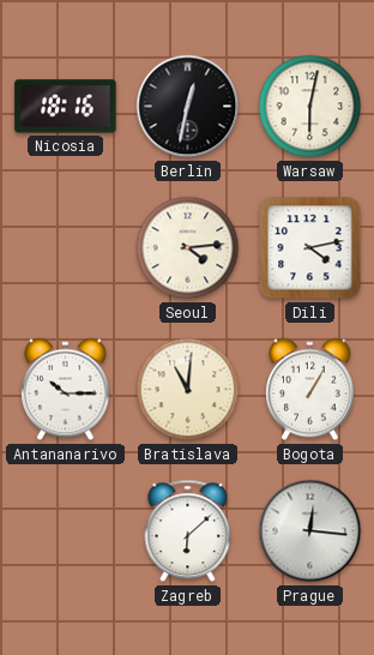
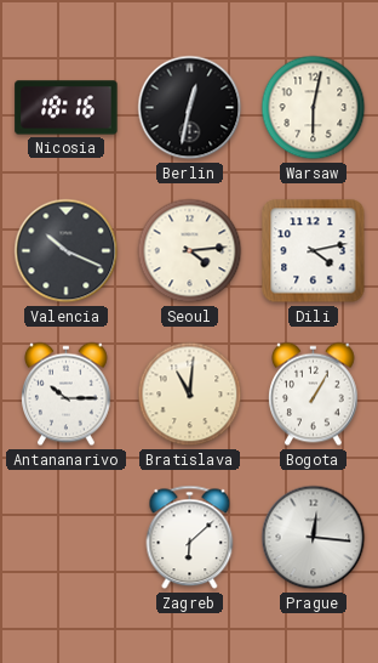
Valencia: none -> 10:19 (67, 251)
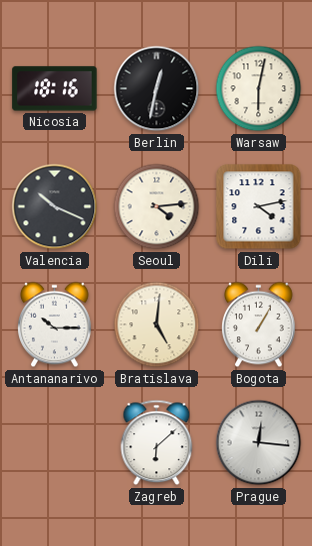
Bratislava: 11:01 -> 5:01 (157, 325)
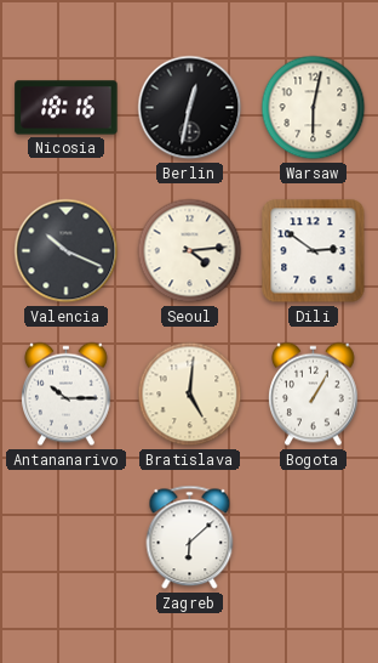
Dili: 4:13 -> 2:51 (314, 251)
Prague: 12:16 -> none (259, 443)
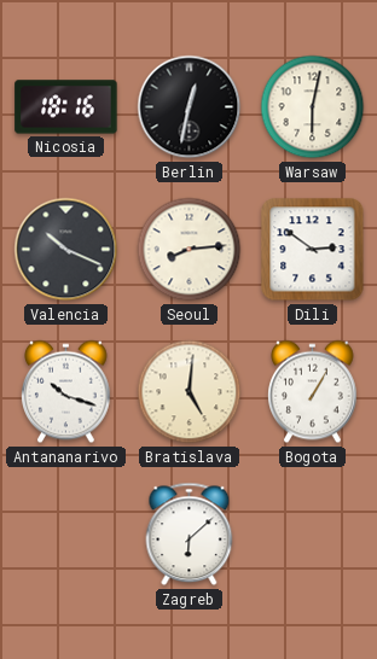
Seoul: 4:14 -> 8:14 (190, 250)
Antananarivo: 10:15 -> 10:18 (66, 392)
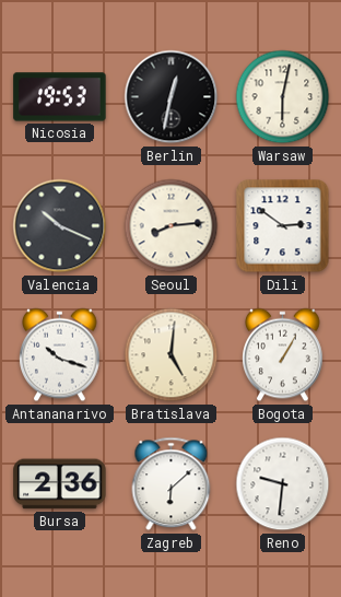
Nicosia: 18:16 -> 19:53 (60, 97)
Bursa: none -> 2:36 (60, 484)
Reno: none -> 9:31 (283, 484)
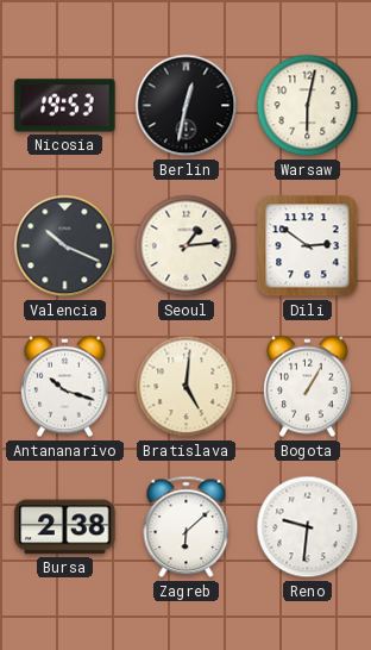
Seoul: 8:14 -> 1:14 (187, 246)
Bursa: 2:36 -> 2:38 (65, 527)
